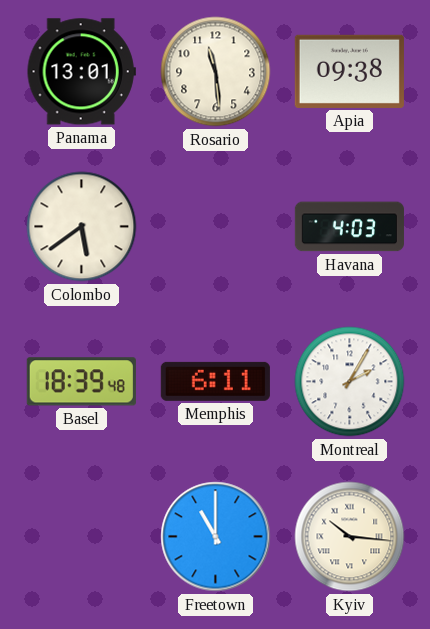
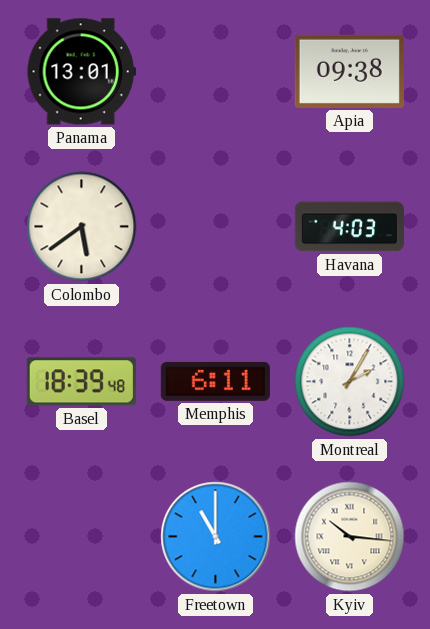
Rosario: 11:29 -> none (216, 72)
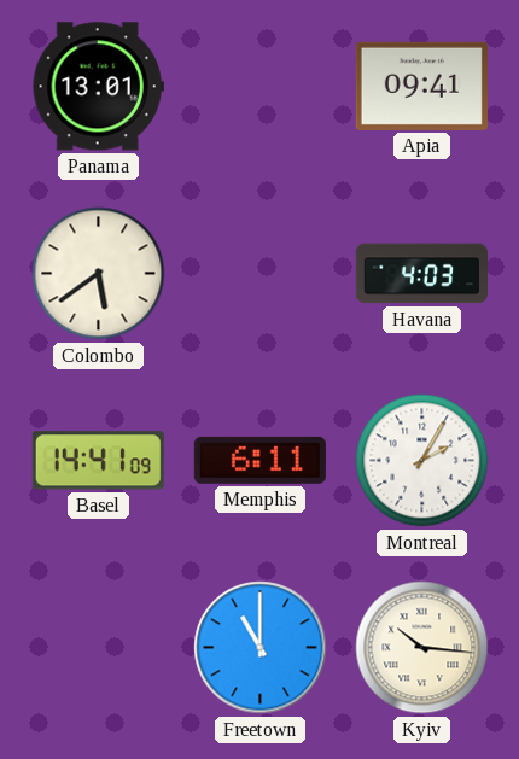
Apia: 09:38 -> 09:41 (421, 86)
Basel: 18:39 -> 14:41 (98, 461)
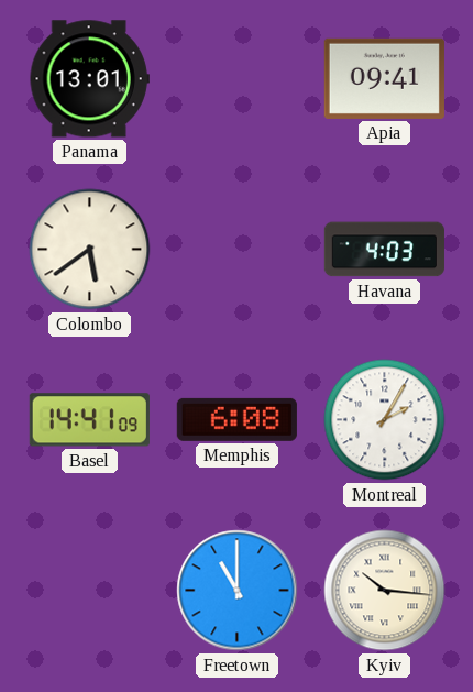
Memphis: 6:11 -> 6:08 (237, 419)
